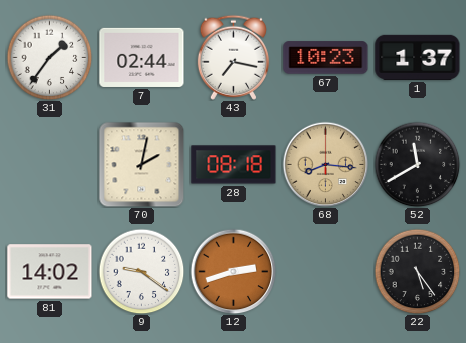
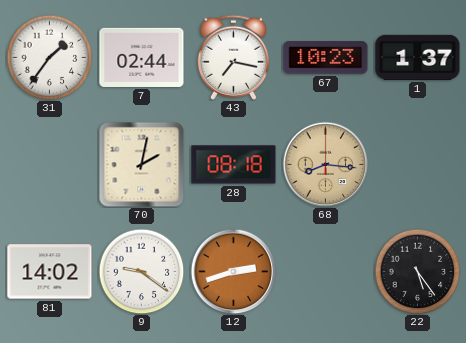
52: 11:40 -> none (417, 164)
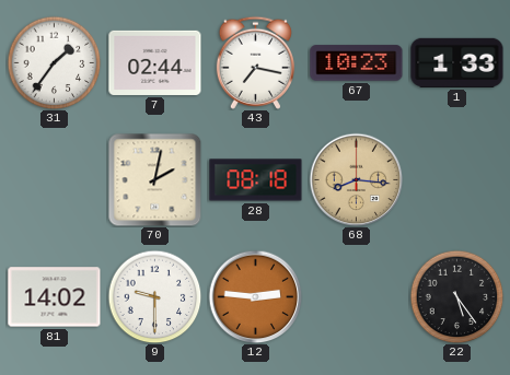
1: 1:37 -> 1:33 (457, 62)
9: 9:21 -> 9:30 (154, 296)
12: 2:42 -> 2:46 (255, 296)
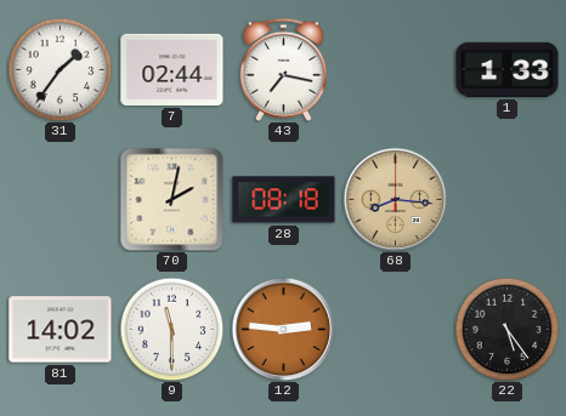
67: 10:23 -> none (357, 63)
9: 9:30 -> 11:30 (171, 329)
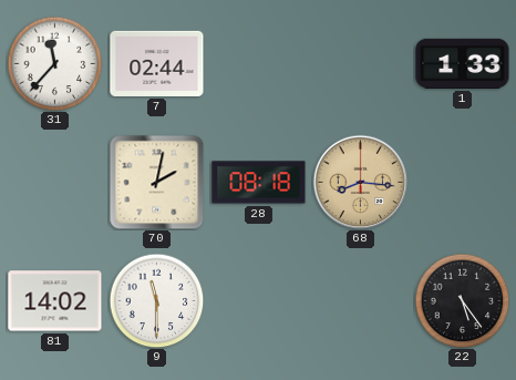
31: 1:36 -> 11:37 (54, 63)
43: 7:17 -> none (283, 69)
12: 2:46 -> none (283, 329)
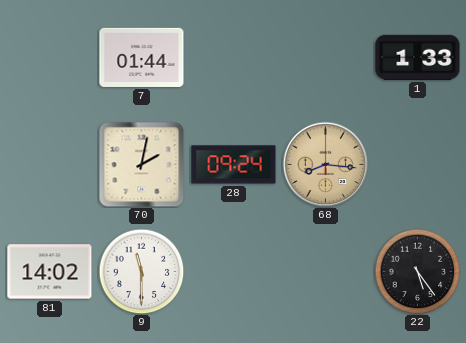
31: 11:37 -> none (54, 63)
7: 02:44 -> 01:44 (142, 57)
28: 08:18 -> 09:24 (234, 165)
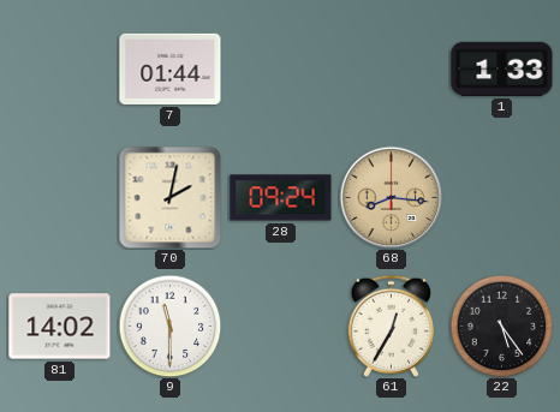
61: none -> 12:35 (391, 326)
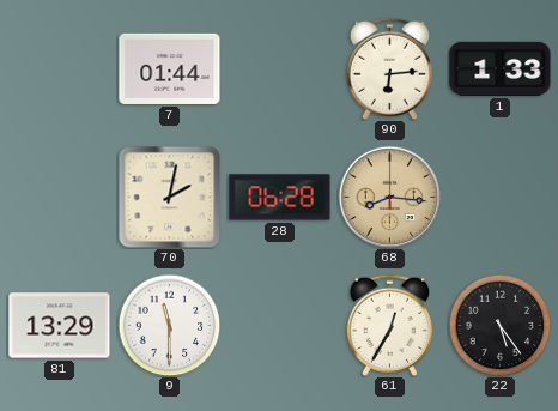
90: none -> 6:14 (389, 68)
28: 09:24 -> 06:28 (280, 198)
81: 14:02 -> 13:29 (60, 326)
